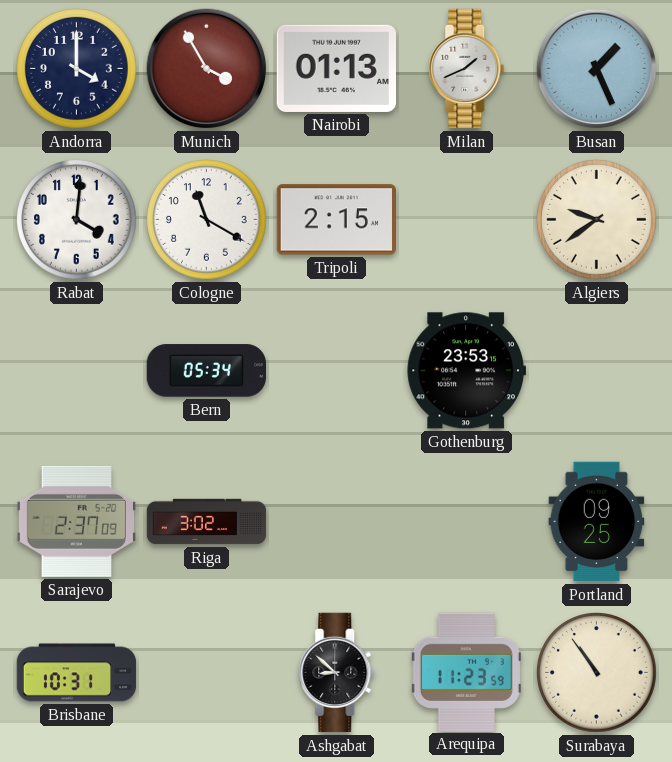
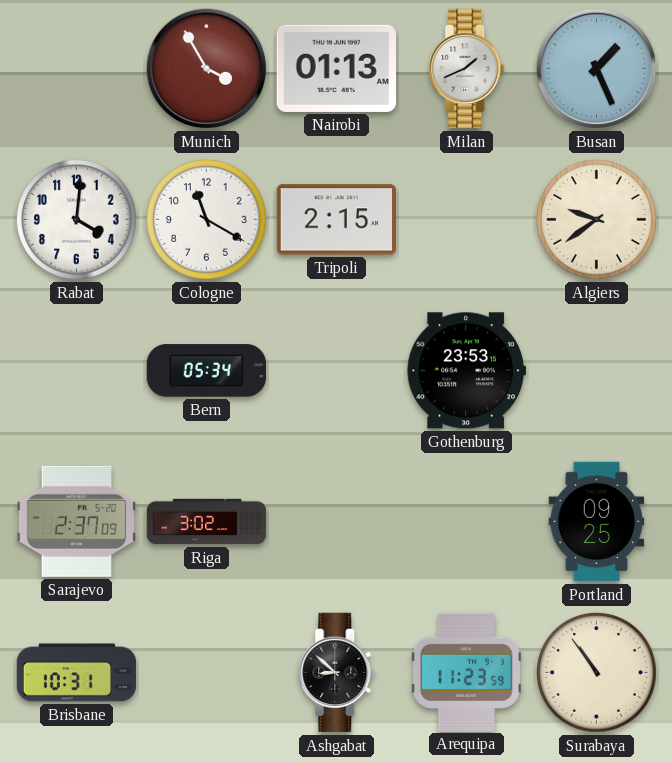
Andorra: 4:00 -> none (77, 69)
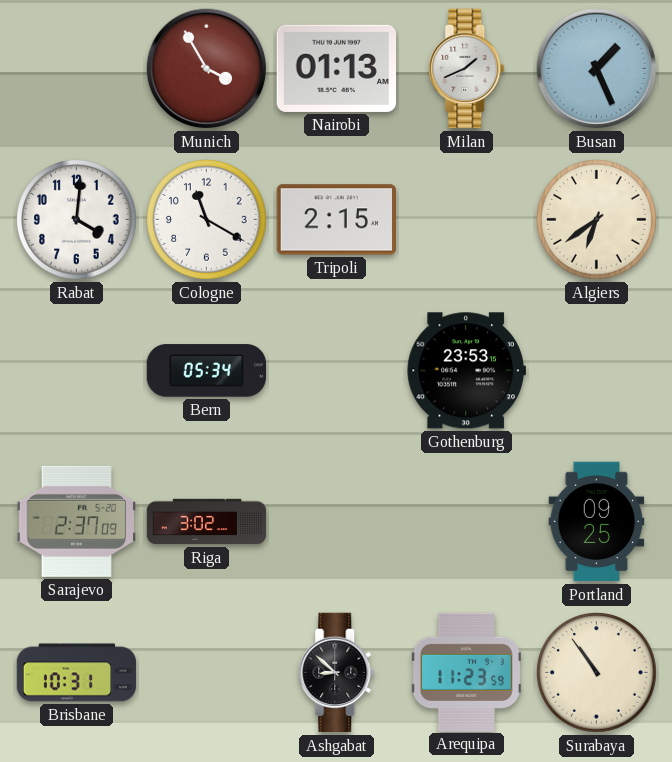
Algiers: 9:39 -> 6:39 (597, 220)
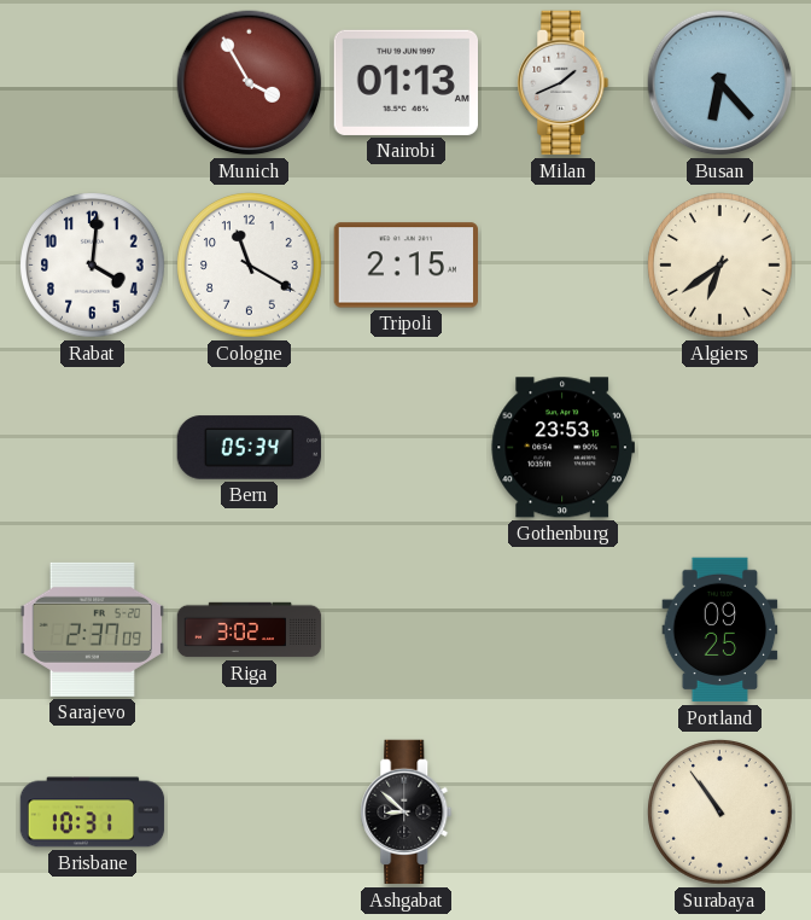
Busan: 1:26 -> 6:23 (720, 83)
Arequipa: 11:23 -> none (466, 672)
